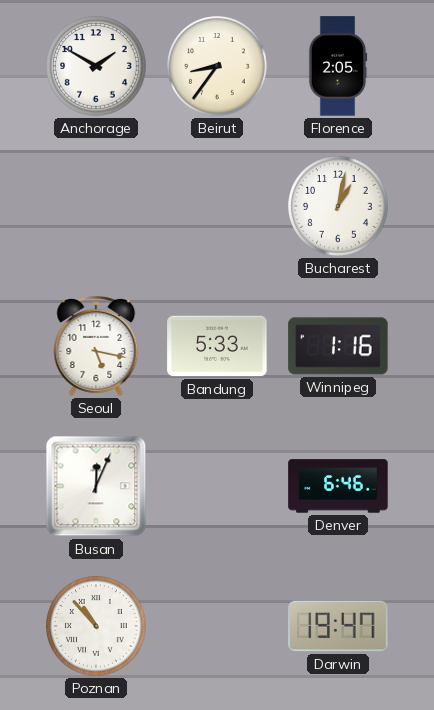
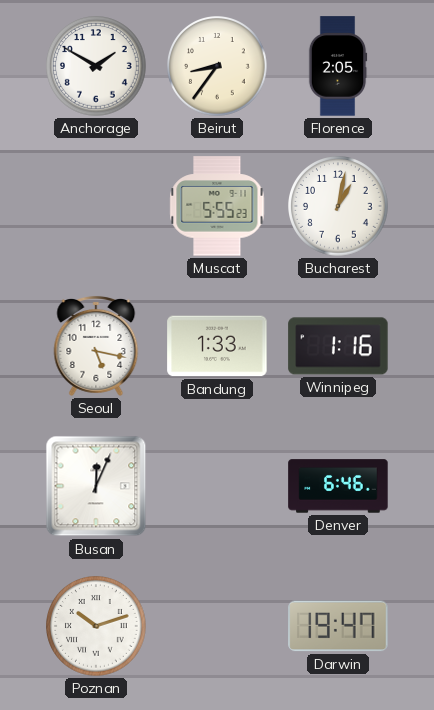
Muscat: none -> 5:55 (217, 206)
Bandung: 5:33 -> 1:33 (217, 346)
Poznan: 10:53 -> 10:12 (96, 626)
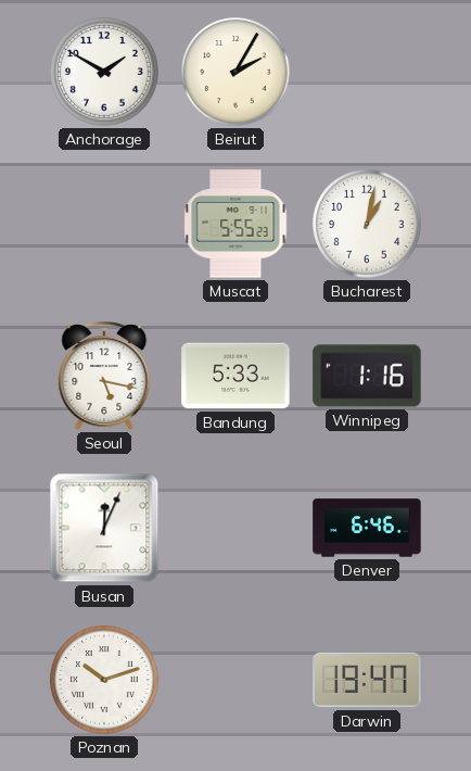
Beirut: 8:36 -> 2:05 (235, 72)
Florence: 2:05 -> none (338, 66)
Bandung: 1:33 -> 5:33 (235, 376)
